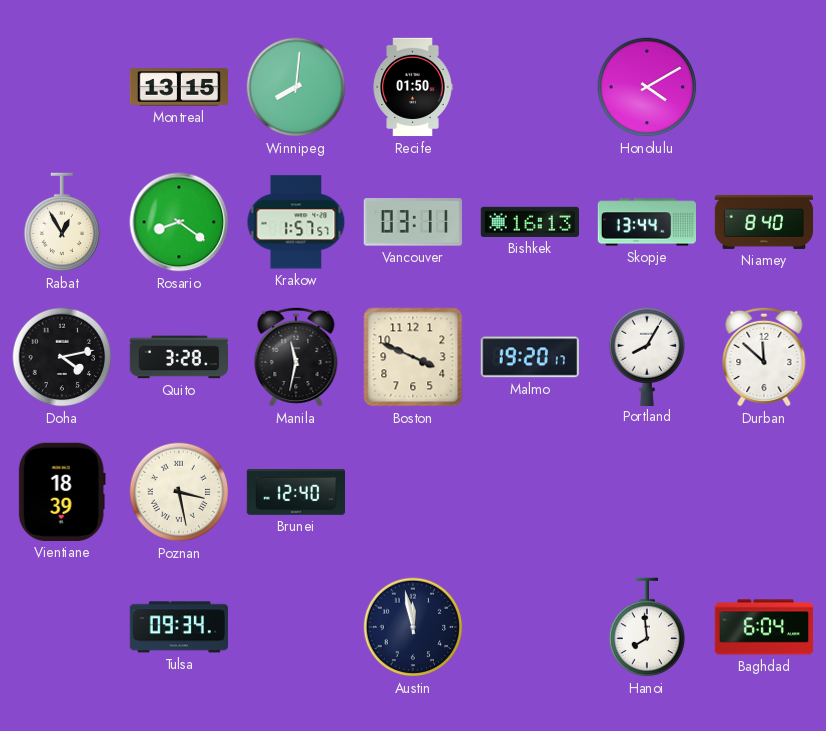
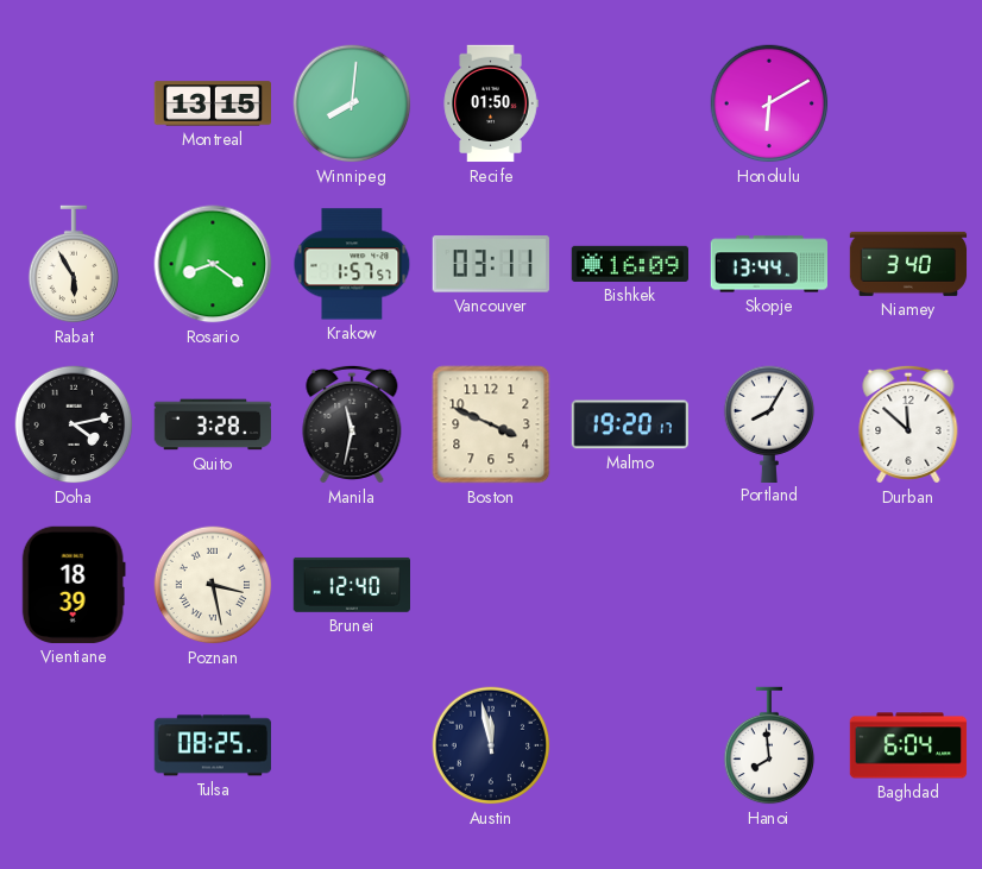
Honolulu: 4:10 -> 6:10 (769, 103)
Rabat: 12:55 -> 5:55 (74, 264)
Bishkek: 16:13 -> 16:09 (629, 264)
Niamey: 8:40 -> 3:40 (908, 264)
Tulsa: 09:34 -> 08:25 (212, 745)
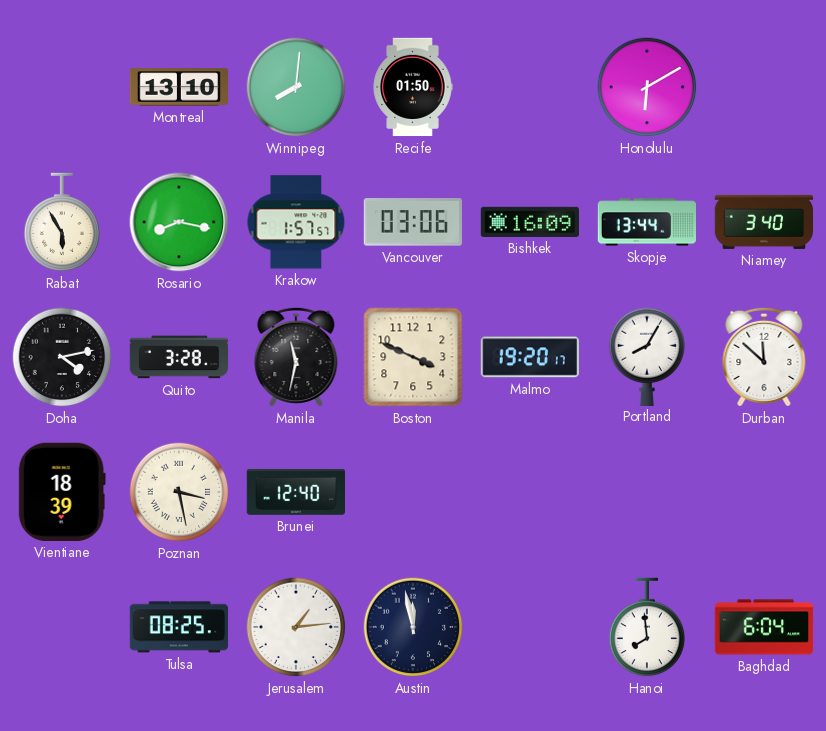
Montreal: 13:15 -> 13:10 (179, 87)
Rosario: 8:21 -> 8:17 (179, 222)
Vancouver: 03:11 -> 03:06 (413, 222)
Jerusalem: none -> 1:14 (296, 627)
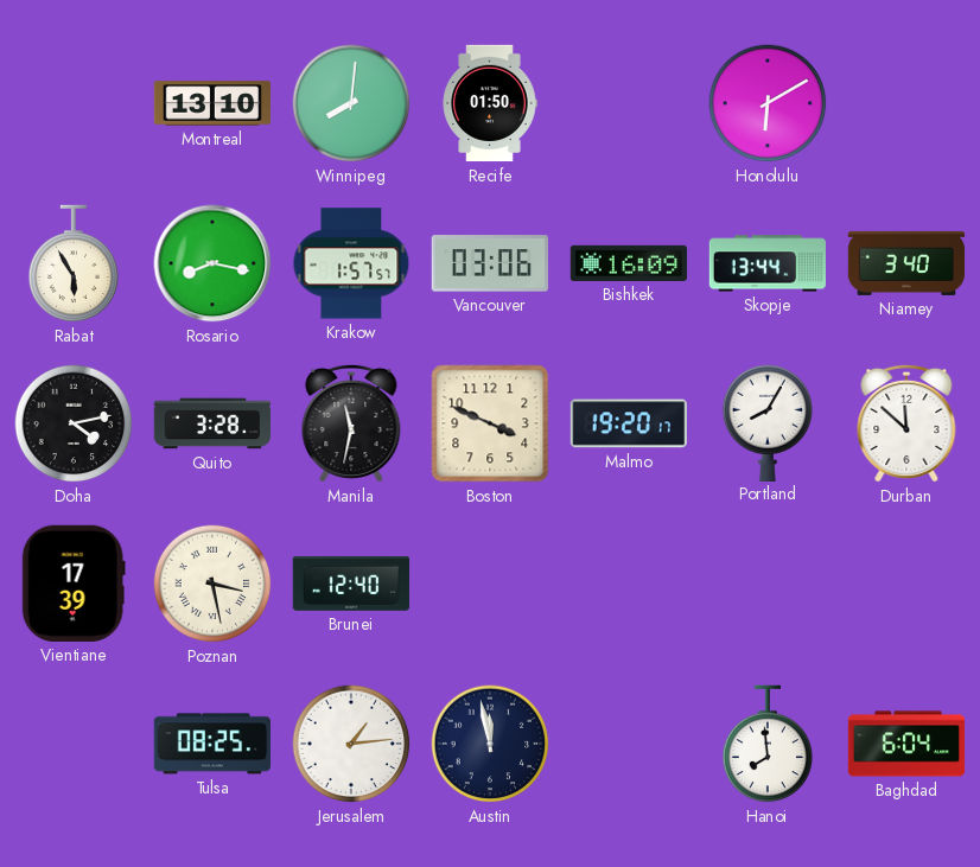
Vientiane: 18:39 -> 17:39 (74, 584)
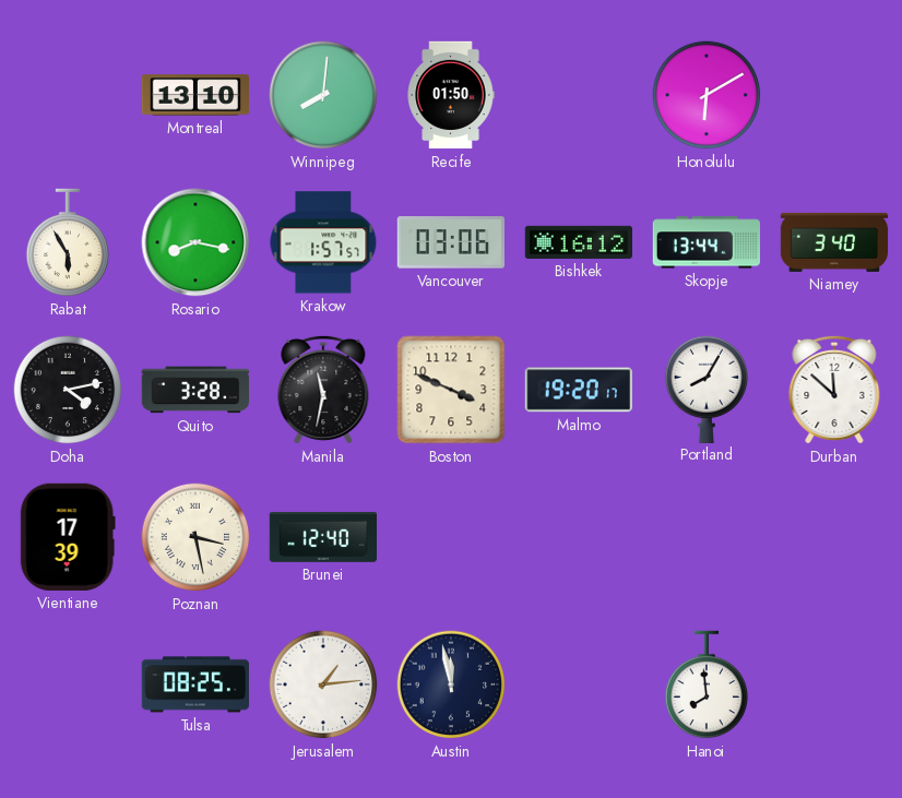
Bishkek: 16:09 -> 16:12 (578, 242)
Baghdad: 6:04 -> none (906, 744)
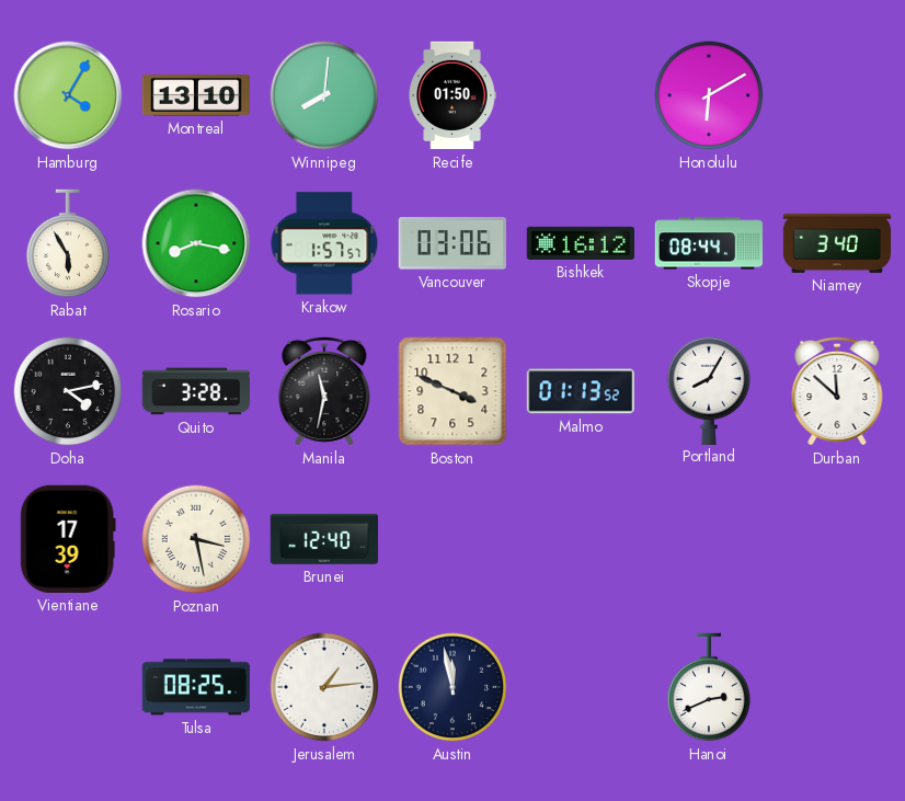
Hamburg: none -> 4:05 (68, 95)
Skopje: 13:44 -> 08:44 (708, 243)
Malmo: 19:20 -> 01:13 (581, 391)
Hanoi: 7:59 -> 2:41 (709, 687)
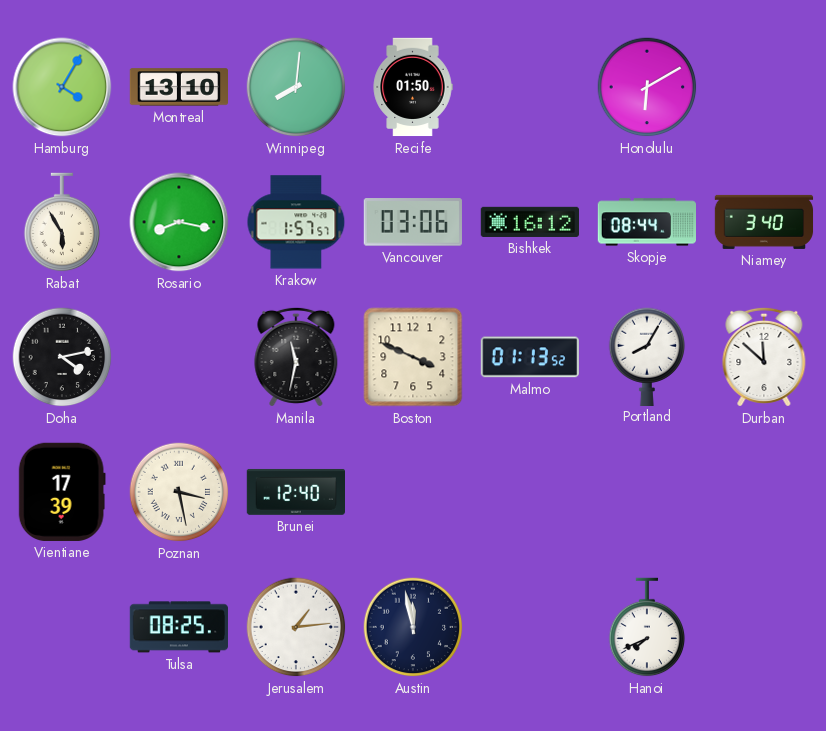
Quito: 3:28 -> none (195, 391)
Hanoi: 2:41 -> 7:41 (647, 627)
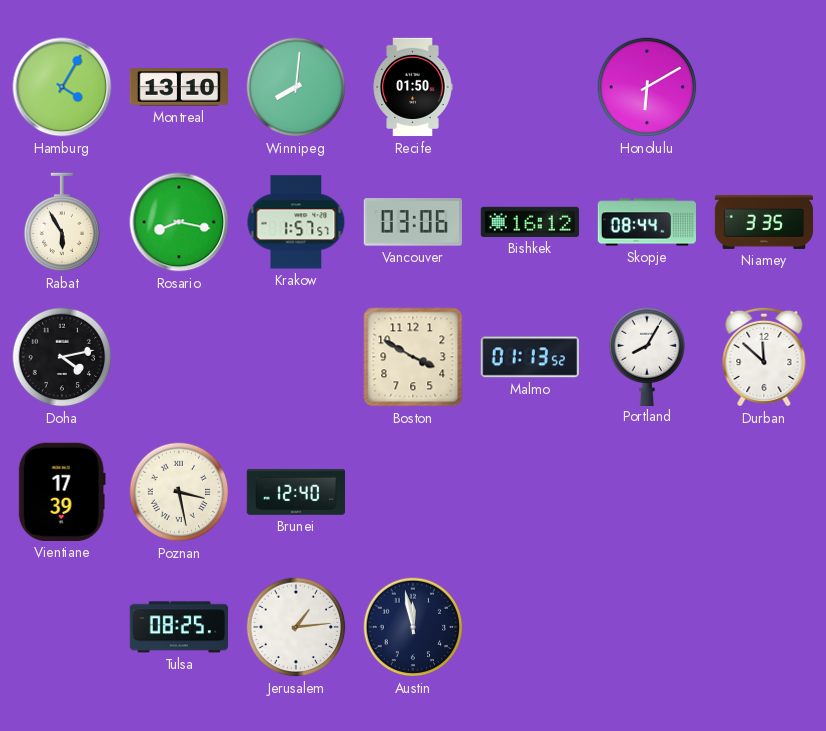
Niamey: 3:40 -> 3:35 (764, 222)
Manila: 11:32 -> none (296, 357)
Boston: 3:49 -> 3:50 (413, 357)
Hanoi: 7:41 -> none (647, 627)
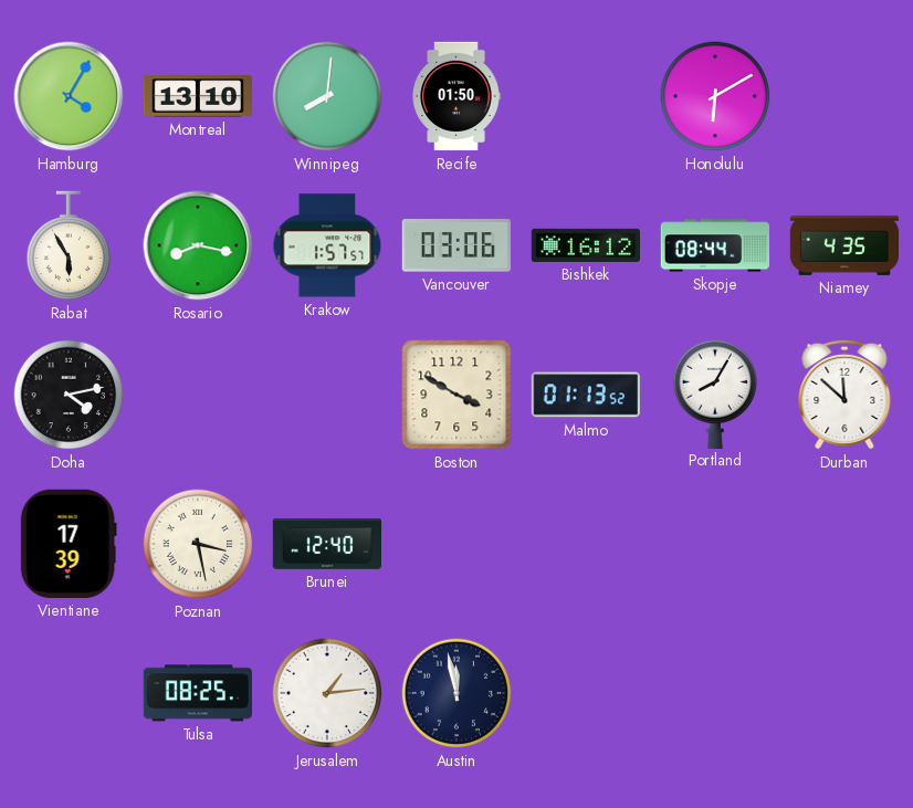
Niamey: 3:35 -> 4:35 (844, 245)
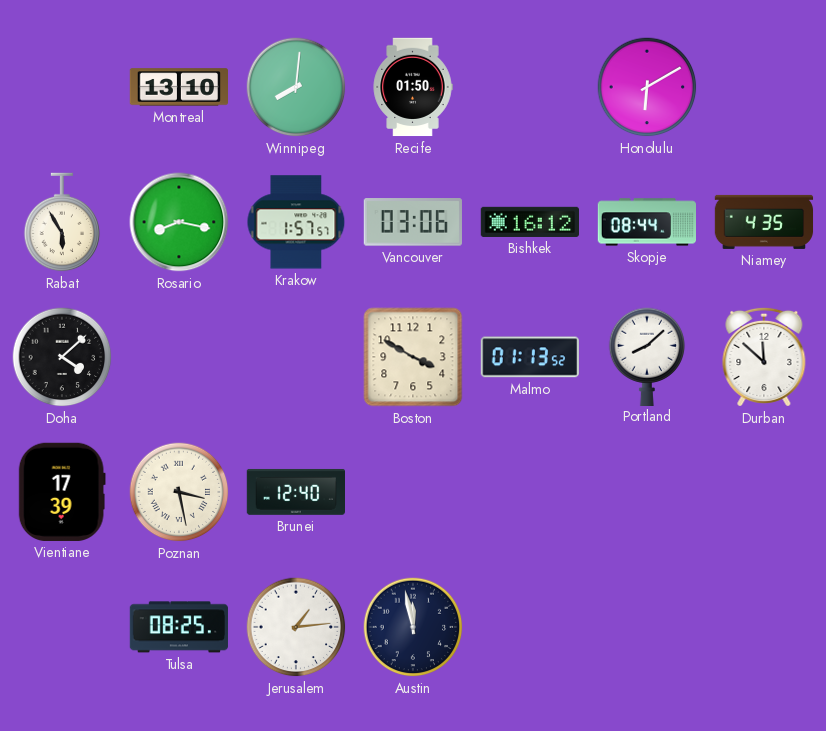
Hamburg: 4:05 -> none (69, 96)
Doha: 4:13 -> 4:08 (62, 357)
Portland: 8:05 -> 8:08 (647, 356)
